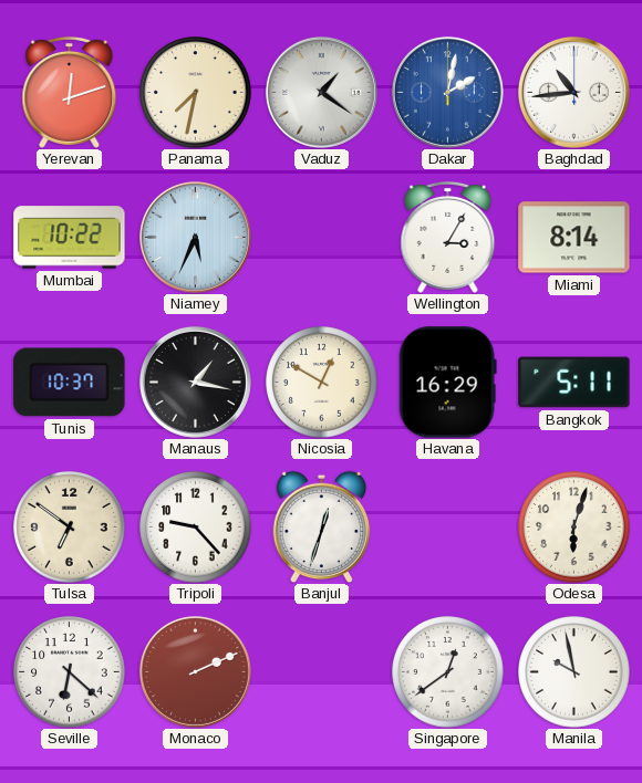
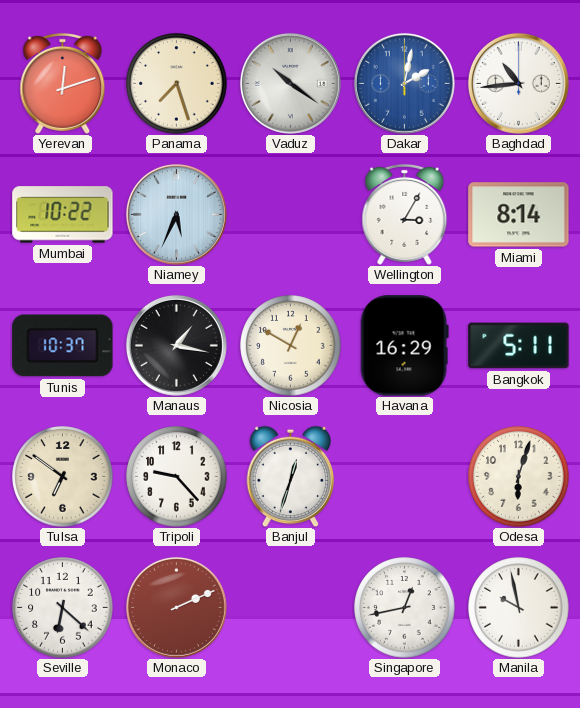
Panama: 7:32 -> 7:27 (177, 84)
Vaduz: 1:21 -> 10:21 (290, 83)
Singapore: 12:39 -> 12:43 (405, 608)
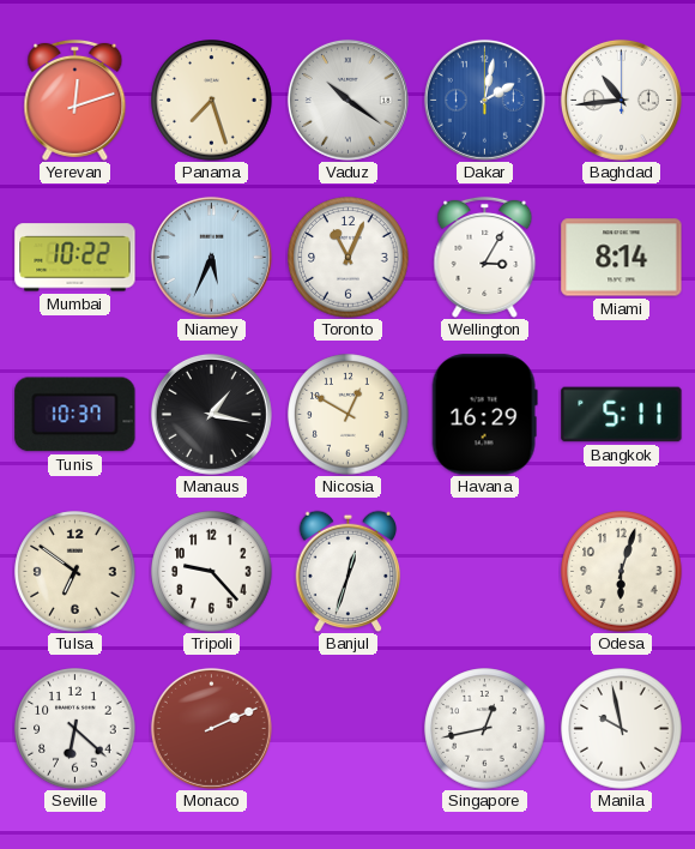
Toronto: none -> 11:04 (349, 258)
